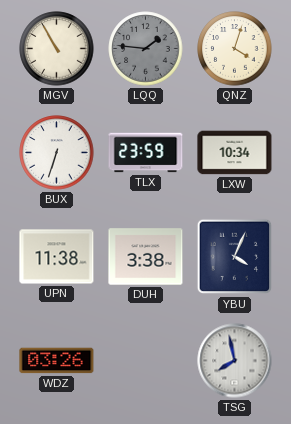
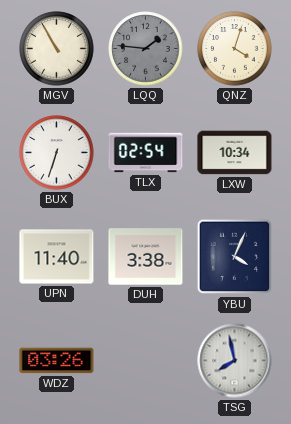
TLX: 23:59 -> 02:54 (146, 153)
UPN: 11:38 -> 11:40 (57, 257)
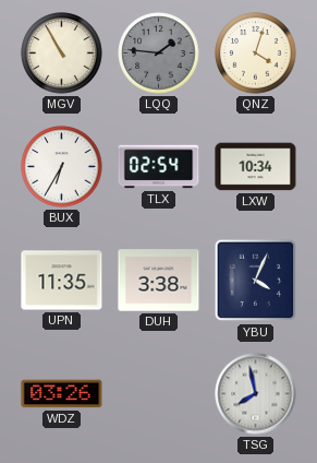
BUX: 6:33 -> 6:35 (62, 167)
UPN: 11:40 -> 11:35 (62, 281)
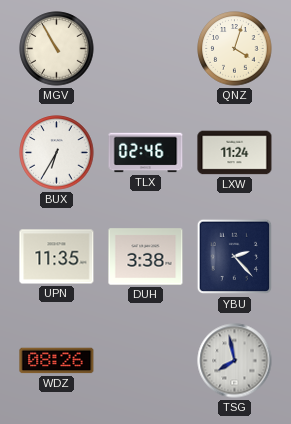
LQQ: 1:46 -> none (159, 54)
TLX: 02:54 -> 02:46 (146, 153)
LXW: 10:34 -> 11:24 (235, 153)
YBU: 4:04 -> 2:23 (235, 257)
WDZ: 03:26 -> 08:26 (57, 361)
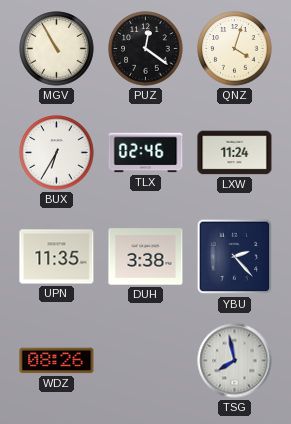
PUZ: none -> 12:21 (146, 49)
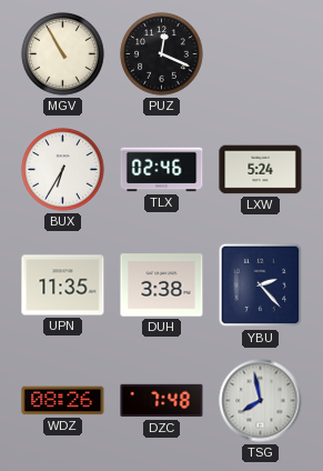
PUZ: 12:21 -> 12:19 (162, 54)
QNZ: 4:03 -> none (235, 49)
LXW: 11:24 -> 5:24 (261, 170)
DZC: none -> 7:48 (162, 401)
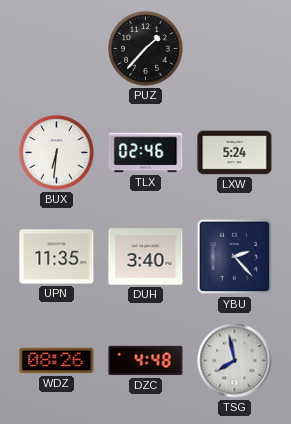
MGV: 10:55 -> none (63, 54)
PUZ: 12:19 -> 1:37 (146, 49)
BUX: 6:35 -> 6:31 (57, 153)
DUH: 3:38 -> 3:40 (146, 257)
DZC: 7:48 -> 4:48 (146, 361)
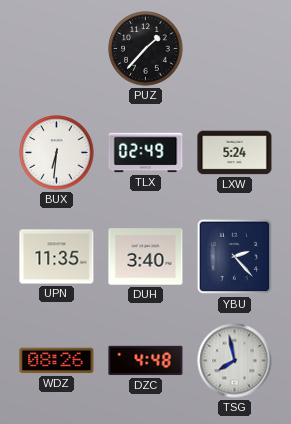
TLX: 02:46 -> 02:49 (146, 153)
